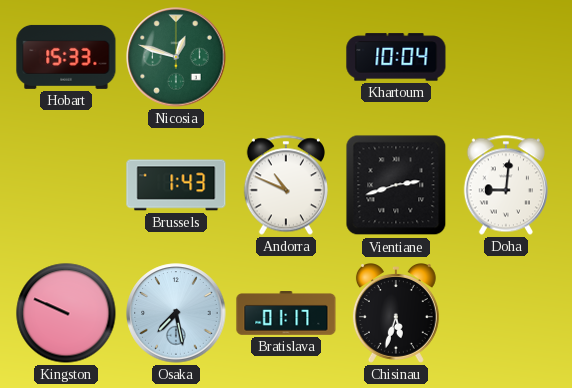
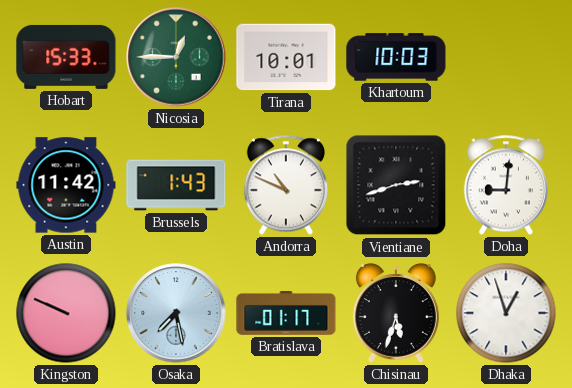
Nicosia: 12:48 -> 12:45 (176, 57)
Tirana: none -> 10:01 (286, 57)
Khartoum: 10:04 -> 10:03 (396, 57)
Austin: none -> 11:42 (66, 185)
Dhaka: none -> 12:57 (506, 313)
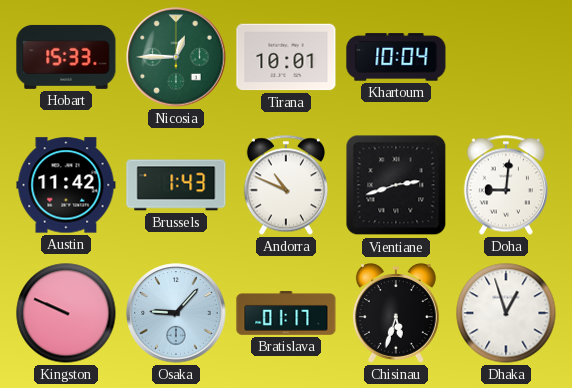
Khartoum: 10:03 -> 10:04 (396, 57)
Osaka: 7:28 -> 9:07 (176, 313)
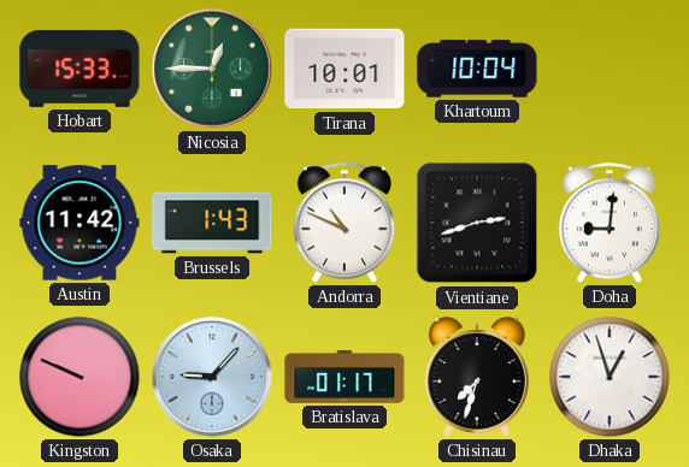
Chisinau: 5:33 -> 7:33 (477, 378)
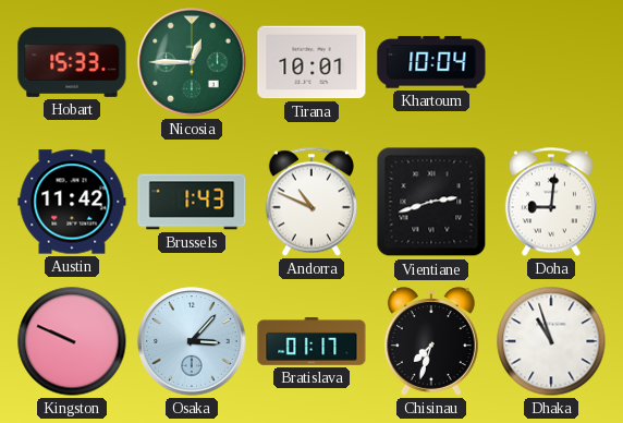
Osaka: 9:07 -> 3:07 (192, 341)
Dhaka: 12:57 -> 10:57 (551, 341)
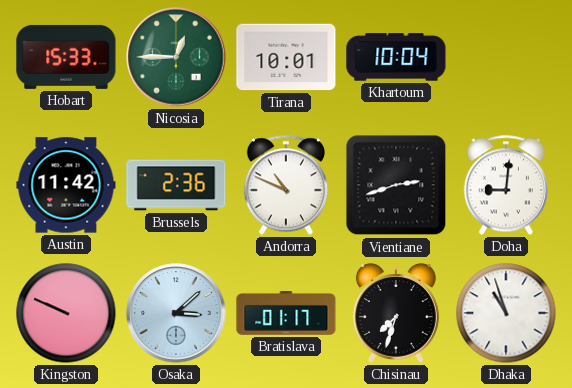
Brussels: 1:43 -> 2:36 (176, 185)
Osaka: 3:07 -> 3:08 (176, 313)
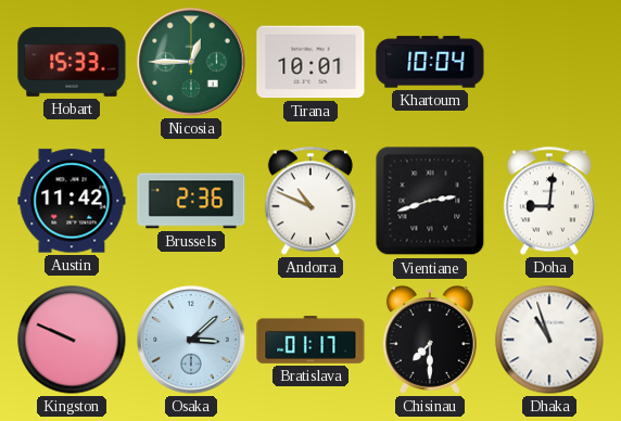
Chisinau: 7:33 -> 7:30 (430, 341)
